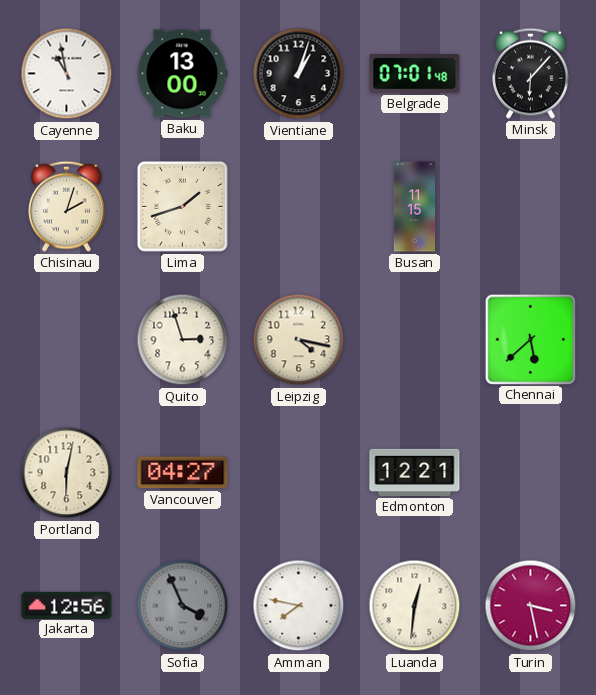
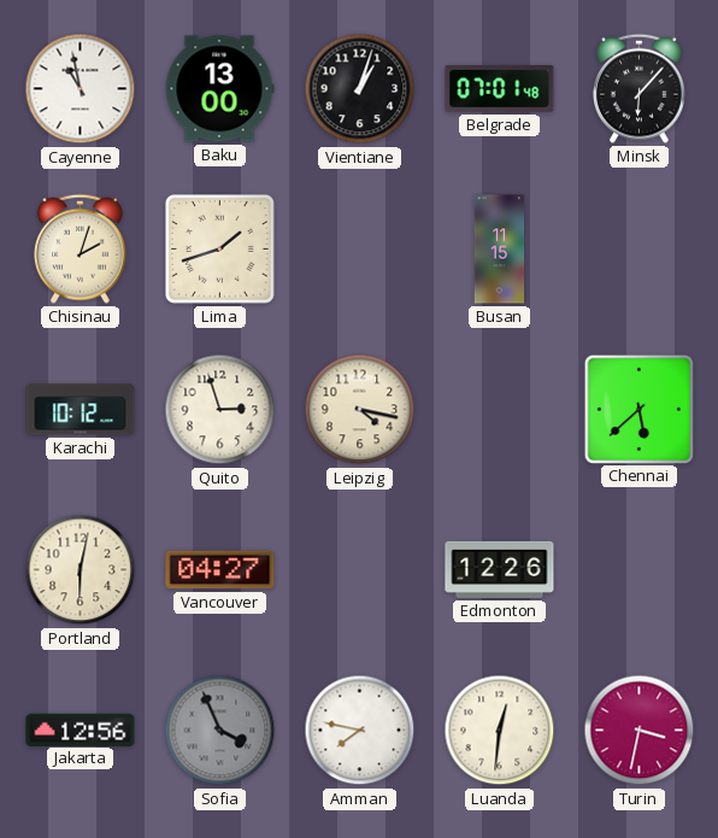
Karachi: none -> 10:12 (81, 410)
Edmonton: 12:21 -> 12:26 (500, 569)
Turin: 3:28 -> 3:32 (640, 731)
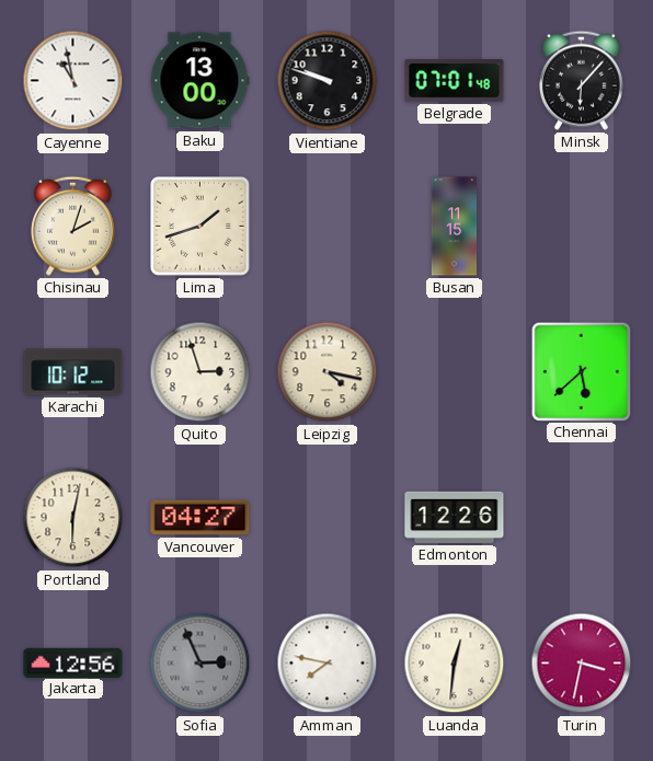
Vientiane: 1:03 -> 9:48 (328, 81)
Sofia: 3:56 -> 2:56 (201, 664)
